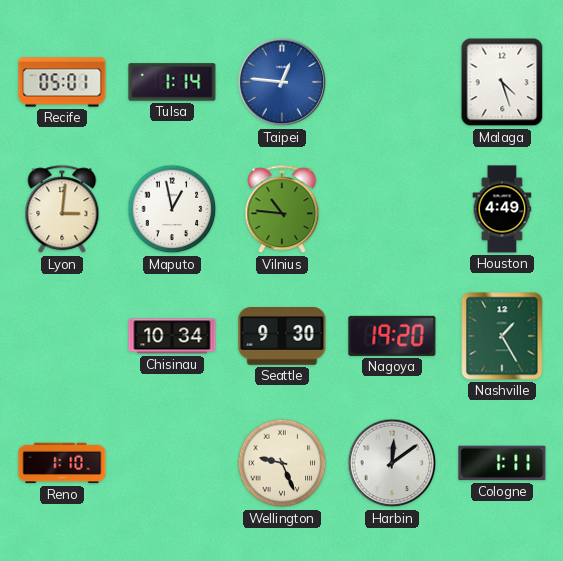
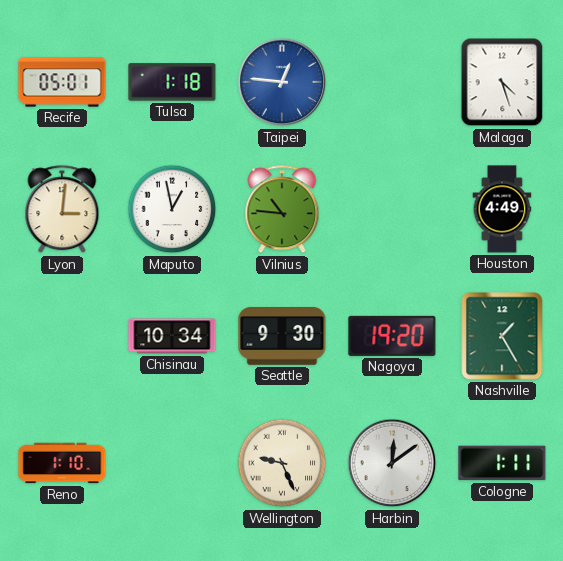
Tulsa: 1:14 -> 1:18 (172, 82)
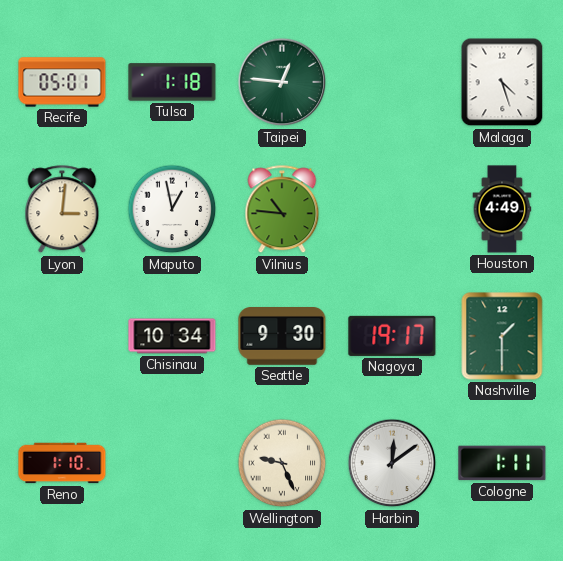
Taipei dial: blue -> green (282, 82)
Nagoya: 19:20 -> 19:17 (392, 336)
Nashville: 1:25 -> 1:30 (502, 336)
